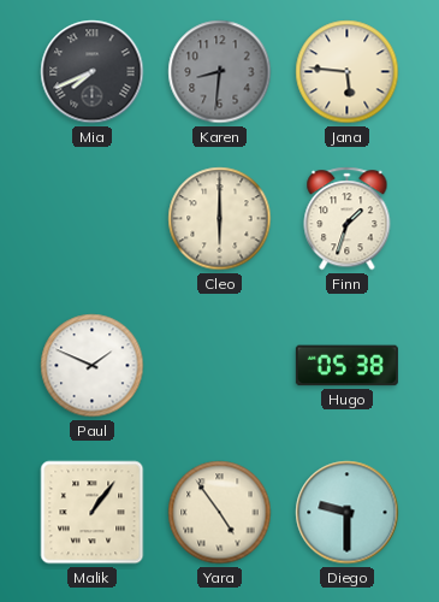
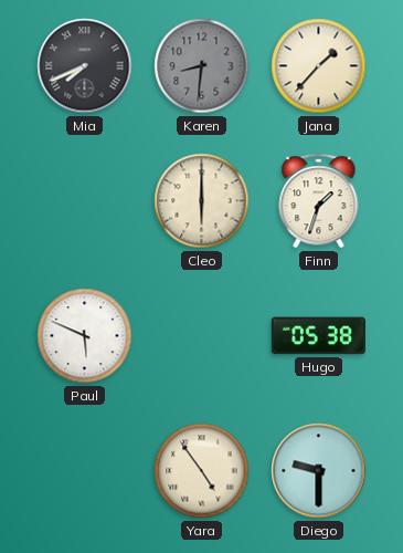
Jana: 5:46 -> 1:37 (319, 66)
Paul: 1:49 -> 5:49 (85, 336)
Malik: 1:06 -> none (93, 513)
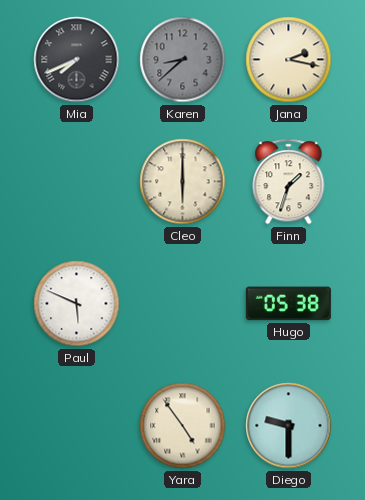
Karen: 8:31 -> 8:38 (183, 60)
Jana: 1:37 -> 2:17 (289, 60)
